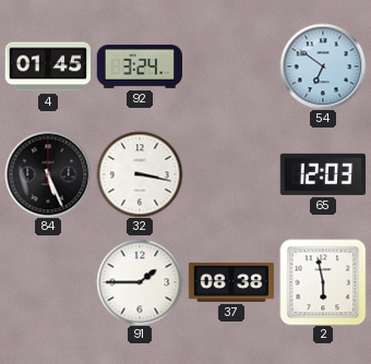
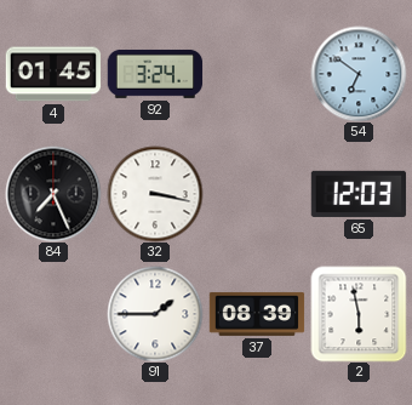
84: 5:26 -> 7:26 (53, 194)
37: 08:38 -> 08:39 (257, 314)
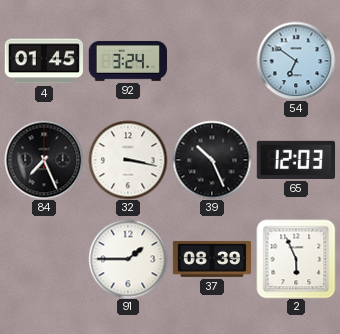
39: none -> 10:26 (212, 160)
2: 5:58 -> 5:56 (296, 259)
